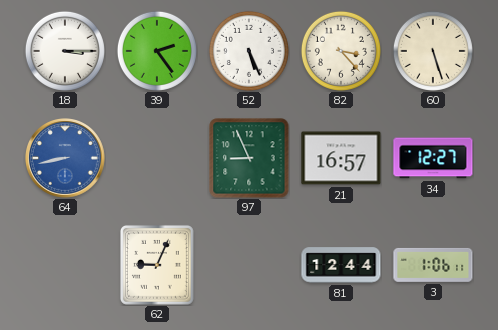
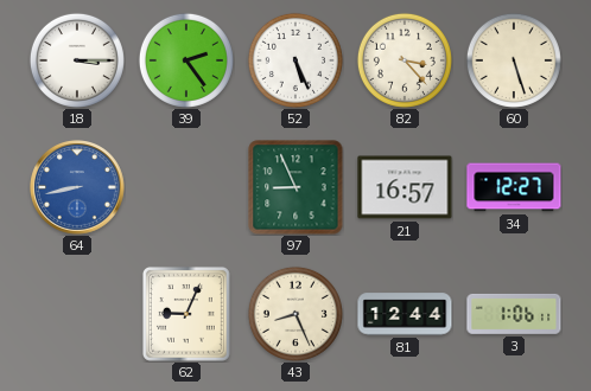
43: none -> 8:26 (295, 314)
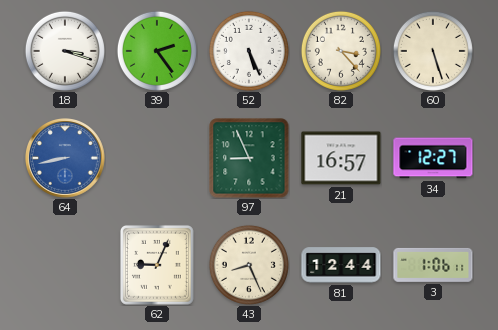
18: 3:15 -> 3:18 (65, 51)
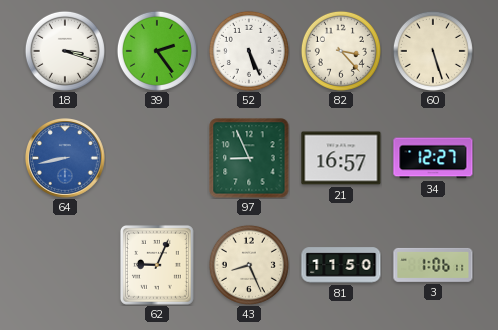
81: 12:44 -> 11:50 (341, 265)
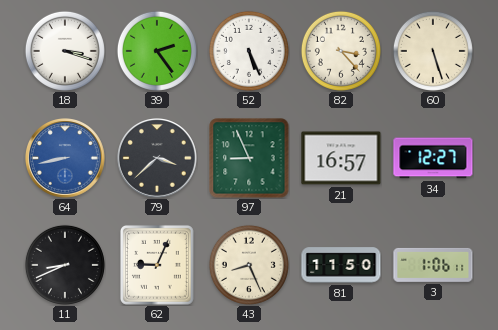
79: none -> 3:38 (158, 159)
11: none -> 8:41 (65, 265)
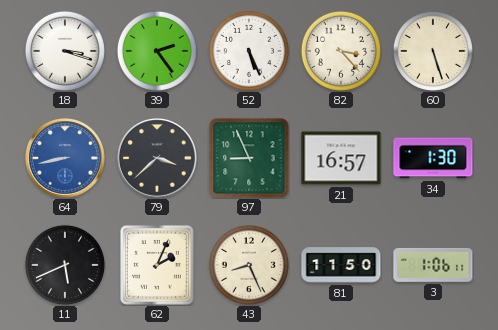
34: 12:27 -> 1:30 (433, 158)
11: 8:41 -> 5:41 (65, 265)
62: 9:04 -> 2:04 (157, 265)
